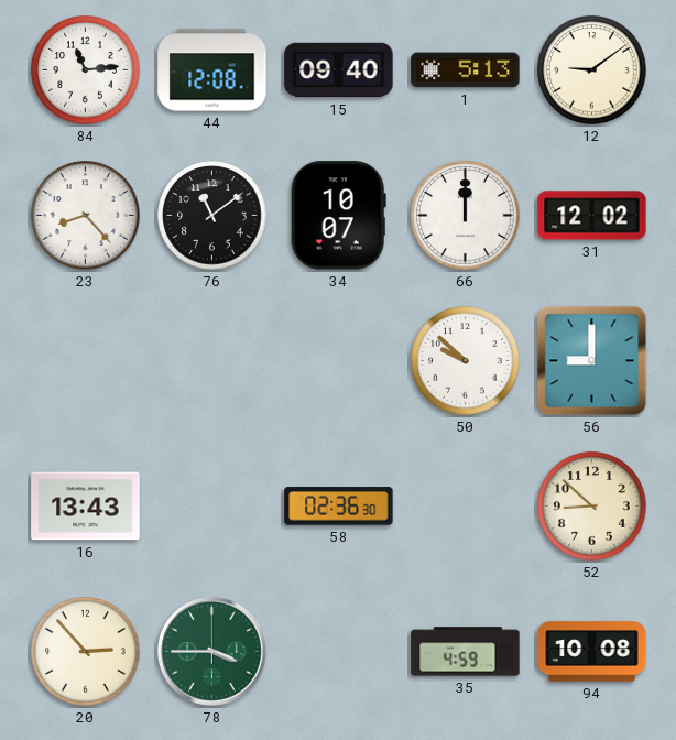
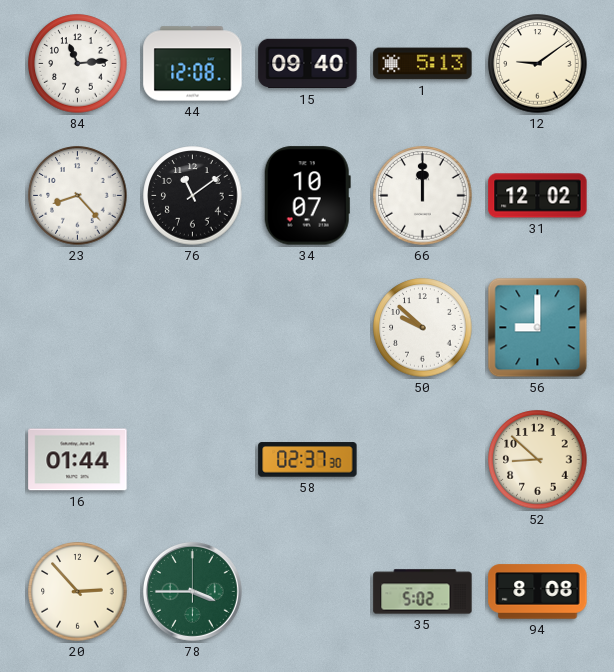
16: 13:43 -> 01:44 (78, 460)
58: 02:36 -> 02:37 (308, 460)
35: 4:59 -> 5:02 (423, 592)
94: 10:08 -> 8:08 (538, 592)
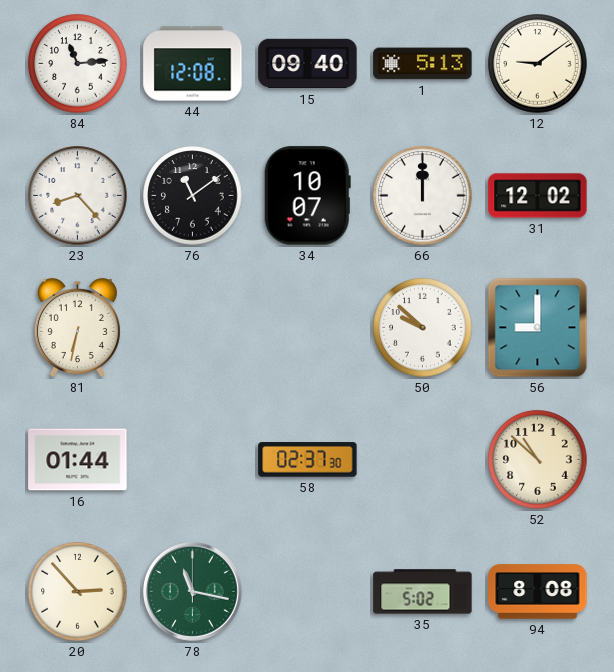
81: none -> 6:32 (77, 327)
52: 8:52 -> 10:52 (538, 460)
78: 3:45 -> 11:17 (192, 591)
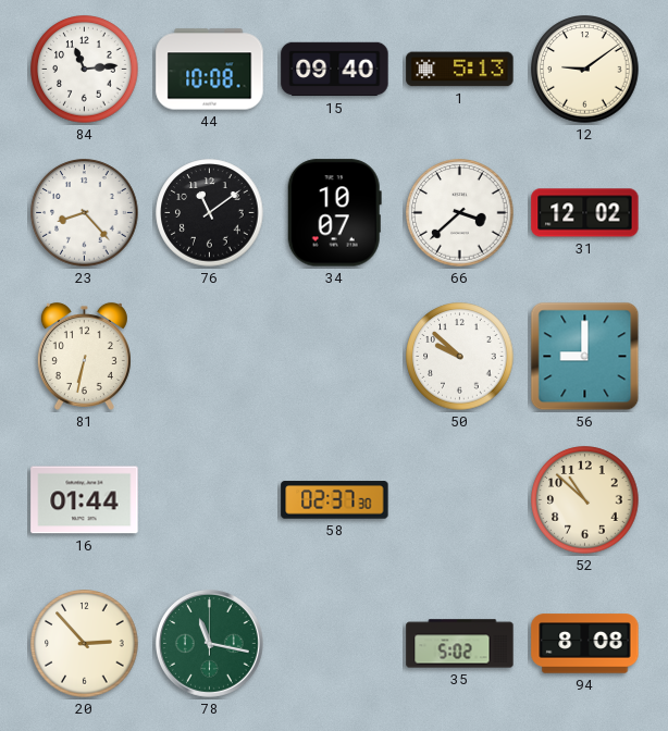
44: 12:08 -> 10:08 (210, 70)
66: 12:00 -> 3:38 (460, 213)
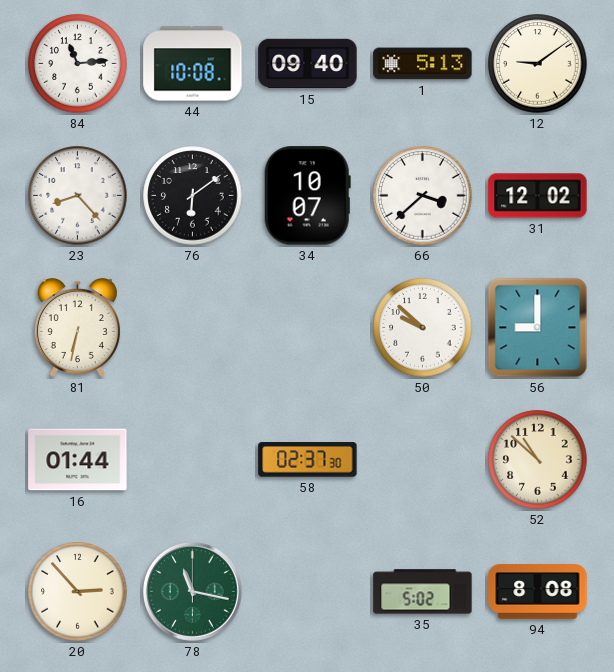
76: 11:09 -> 6:09 (193, 196)
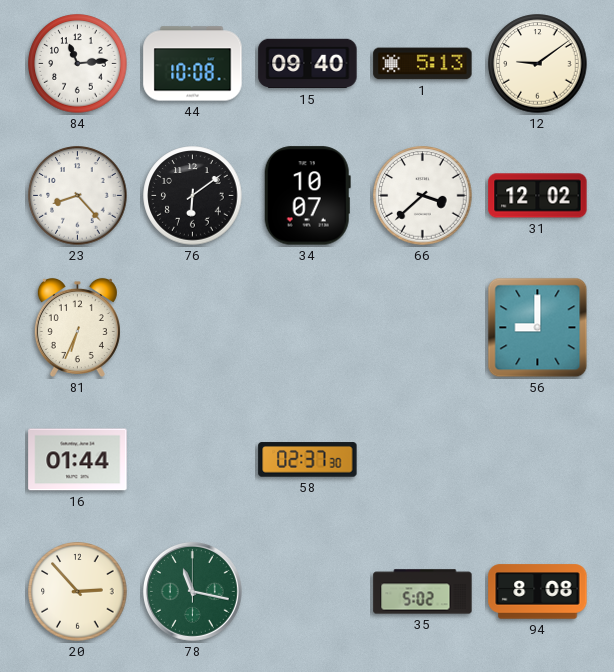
81: 6:32 -> 6:34 (77, 327)
50: 9:52 -> none (423, 328)
52: 10:52 -> none (538, 460)
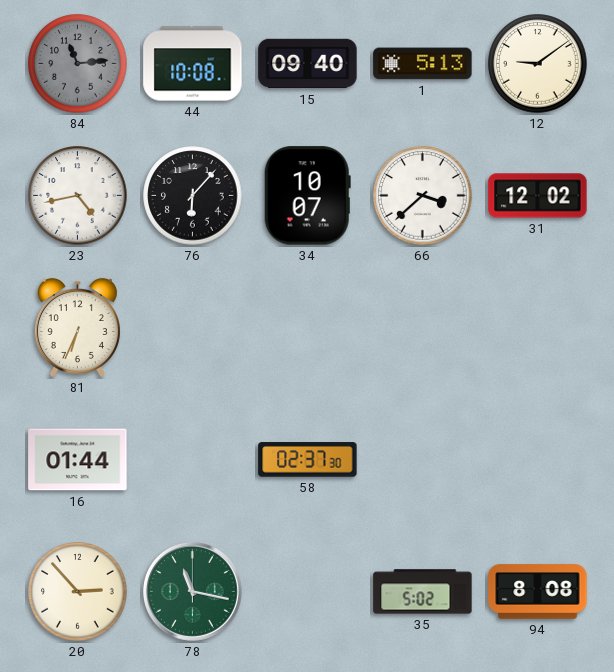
84 dial: white -> grey (78, 64)
23: 8:23 -> 4:43 (78, 196)
76: 6:09 -> 6:07 (193, 196)
56: 9:00 -> none (538, 328)
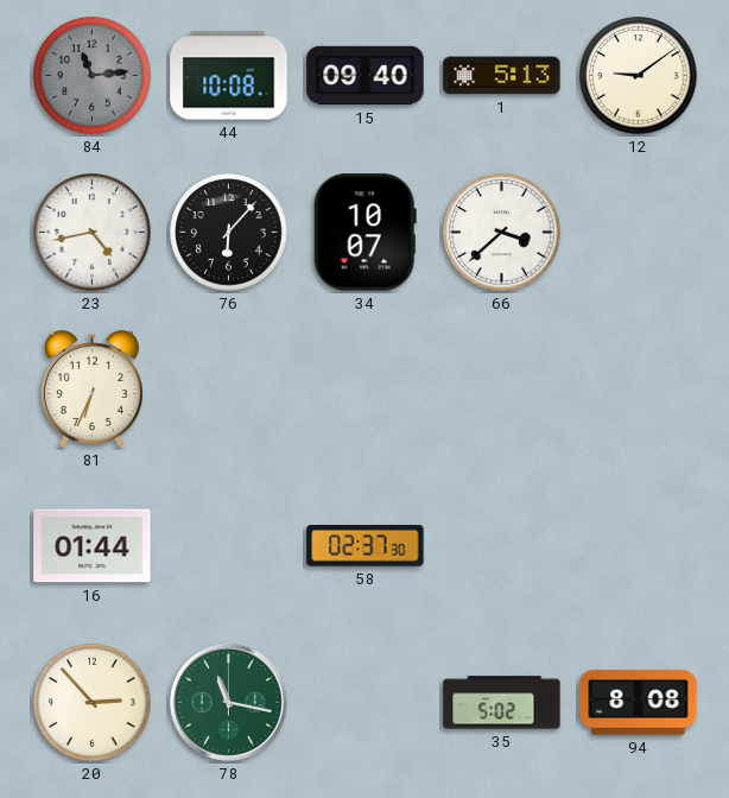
31: 12:02 -> none (538, 196)
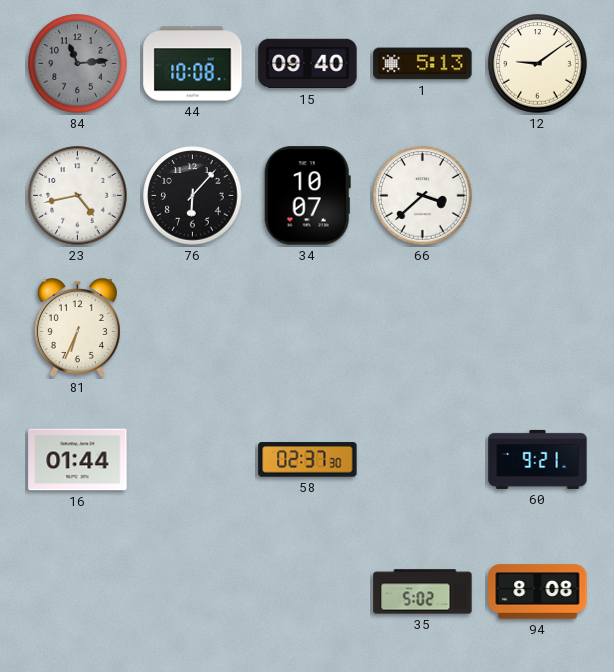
60: none -> 9:21 (538, 459)
20: 2:53 -> none (93, 703)
78: 11:17 -> none (228, 702)
